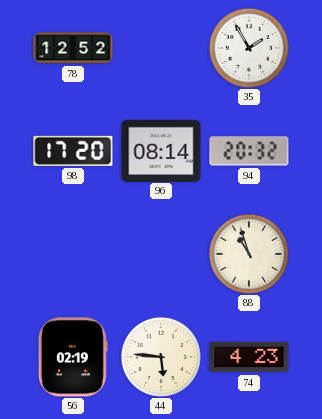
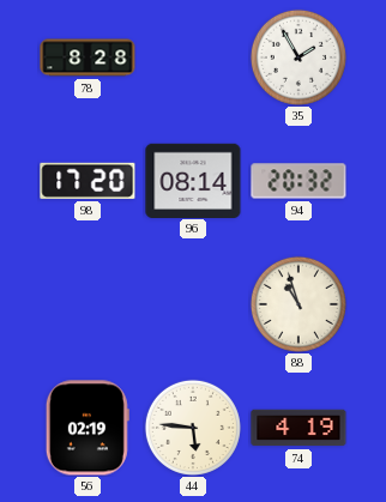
78: 12:52 -> 8:28 (88, 58)
74: 4:23 -> 4:19 (298, 428)
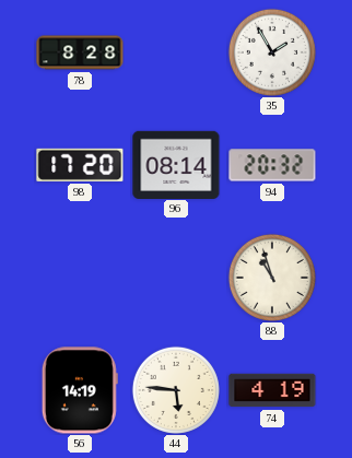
56: 02:19 -> 14:19 (80, 390)
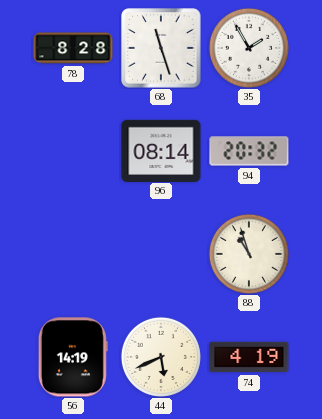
68: none -> 11:27 (161, 48)
98: 17:20 -> none (80, 165)
44: 5:46 -> 5:41 (161, 357)
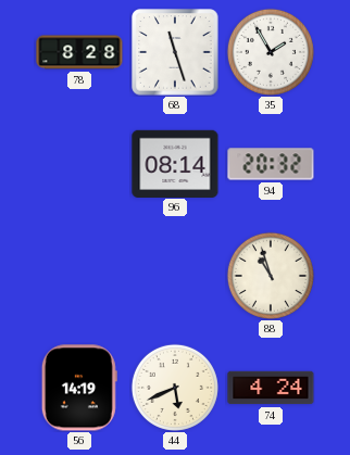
74: 4:19 -> 4:24 (271, 388)
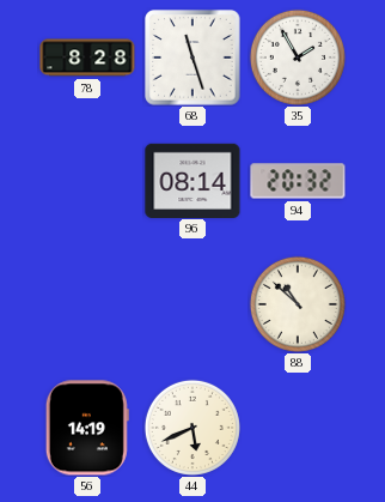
88: 10:57 -> 10:52 (298, 304)
74: 4:24 -> none (271, 388)
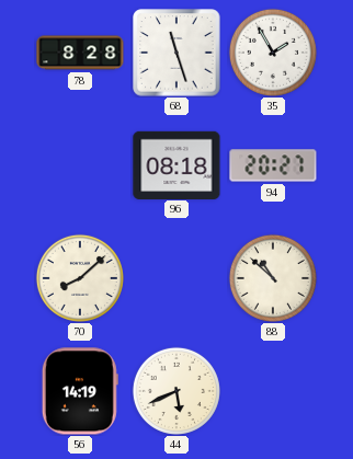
96: 08:14 -> 08:18 (176, 164)
94: 20:32 -> 20:27 (273, 165)
70: none -> 8:08 (80, 278)
